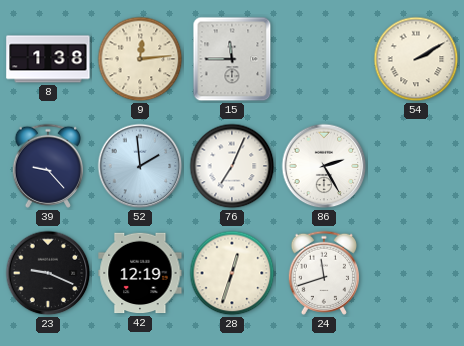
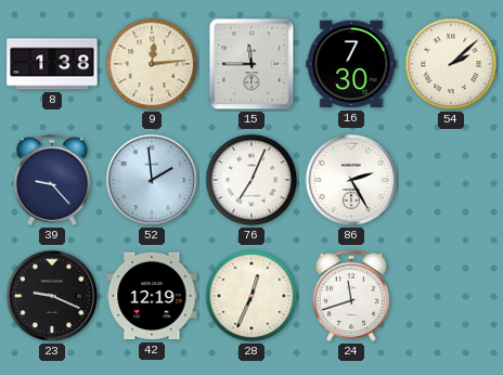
16: none -> 7:30 (351, 64)
54: 2:10 -> 2:08 (451, 64)
28: 12:33 -> 12:34 (251, 296)
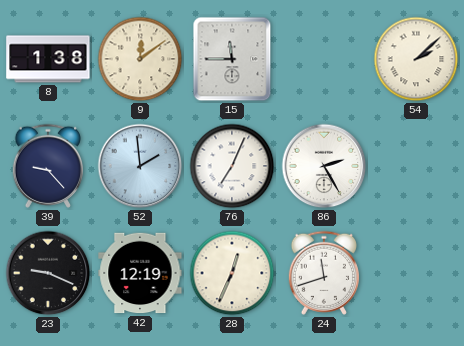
9: 12:14 -> 12:09 (140, 59)
16: 7:30 -> none (351, 64)
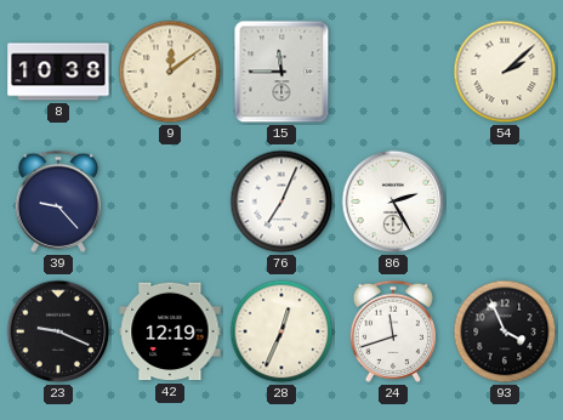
8: 1:38 -> 10:38 (58, 72)
52: 1:59 -> none (140, 166)
93: none -> 3:56 (505, 331)
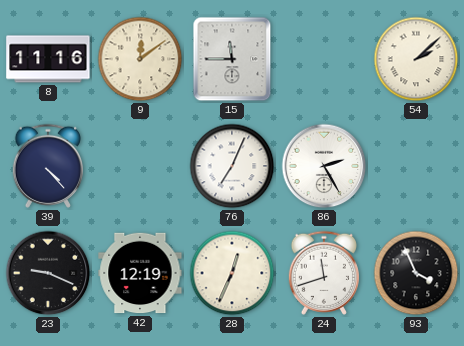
8: 10:38 -> 11:16 (48, 59)
39: 9:23 -> 4:23 (48, 166)
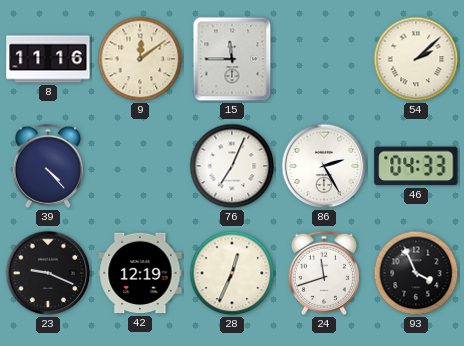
46: none -> 04:33 (416, 166)
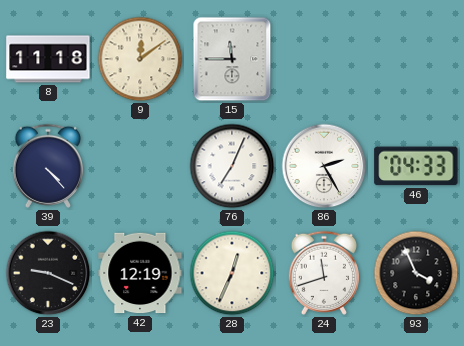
8: 11:16 -> 11:18 (48, 59)
54: 2:08 -> none (416, 59)
